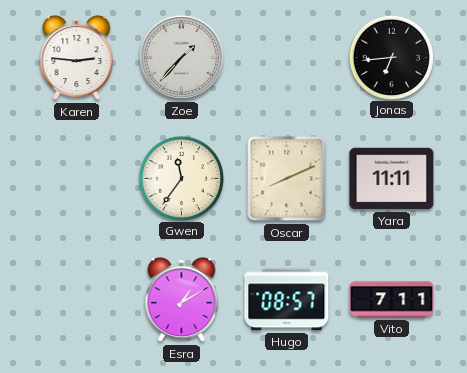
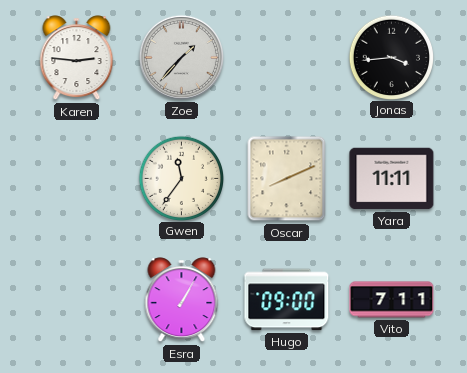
Jonas: 6:44 -> 3:44 (391, 57)
Esra: 1:10 -> 1:05 (182, 300)
Hugo: 08:57 -> 09:00 (287, 300)
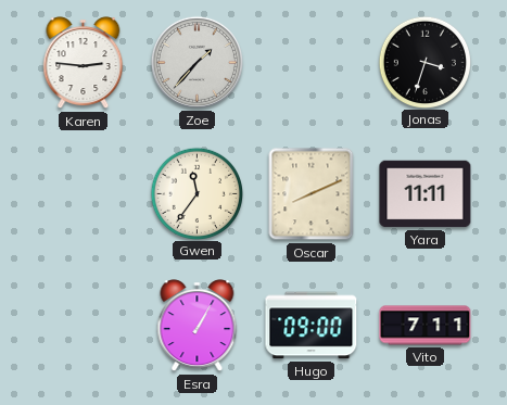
Jonas: 3:44 -> 3:33 (424, 62)
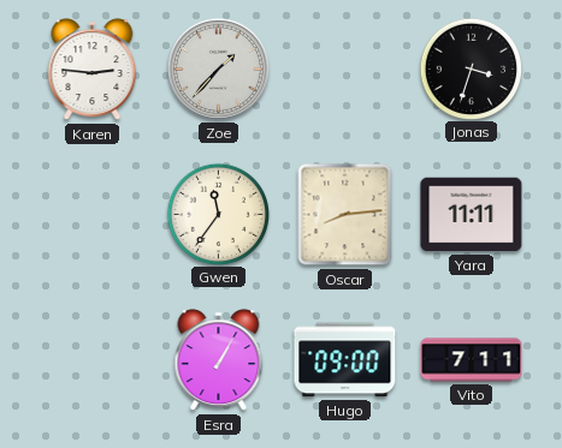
Oscar: 8:11 -> 8:14 (345, 215)
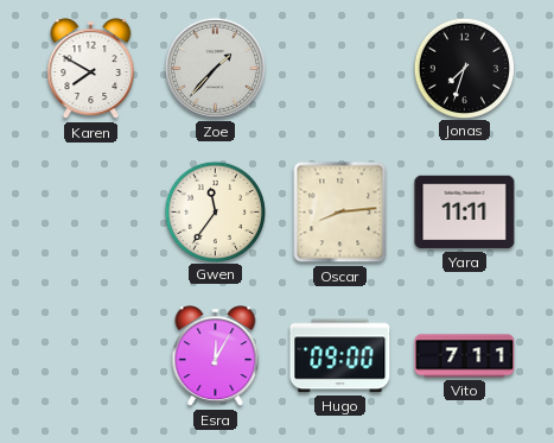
Karen: 2:46 -> 7:50 (91, 69)
Jonas: 3:33 -> 7:33 (464, 68)
Esra: 1:05 -> 12:05 (216, 356)
